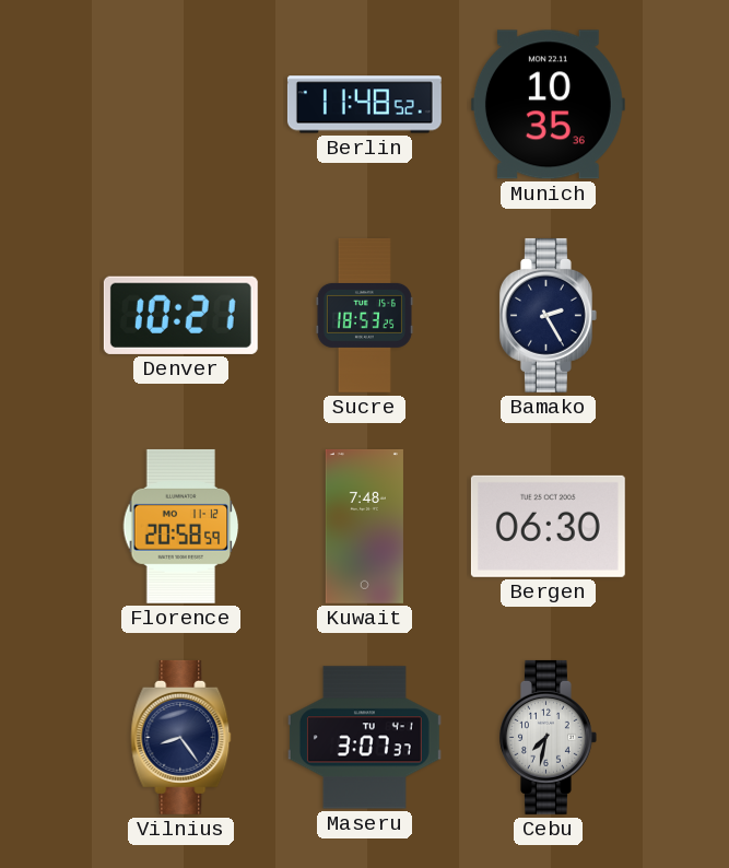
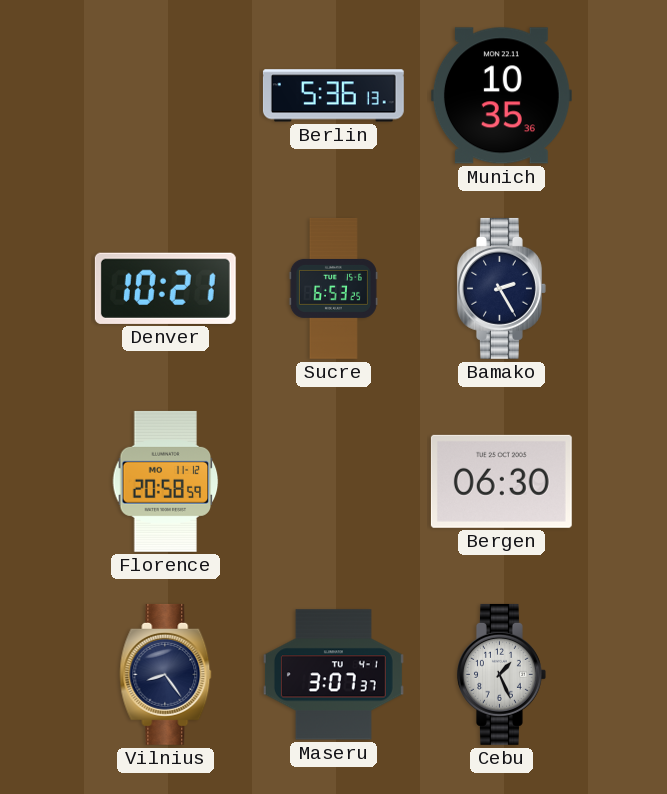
Berlin: 11:48 -> 5:36 (333, 96)
Sucre: 18:53 -> 6:53 (333, 288)
Kuwait: 7:48 -> none (364, 526)
Cebu: 7:32 -> 1:26 (502, 674)
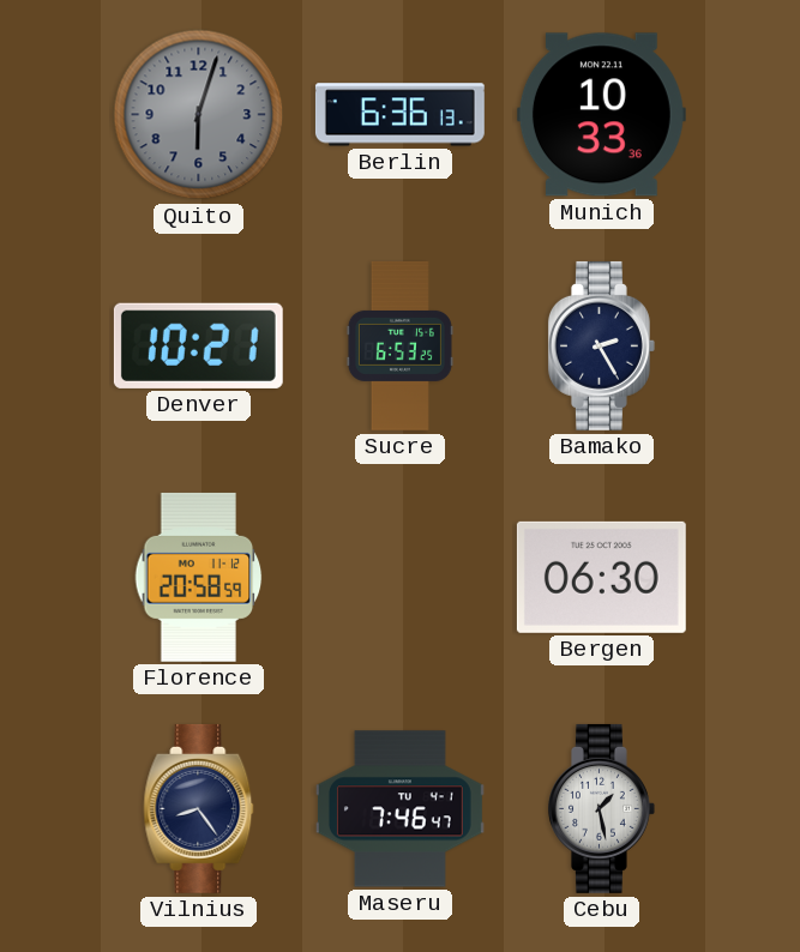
Quito: none -> 6:03 (199, 115)
Berlin: 5:36 -> 6:36 (399, 115)
Munich: 10:35 -> 10:33 (601, 115)
Maseru: 3:07 -> 7:46 (399, 809)
Cebu: 1:26 -> 1:28 (602, 808)
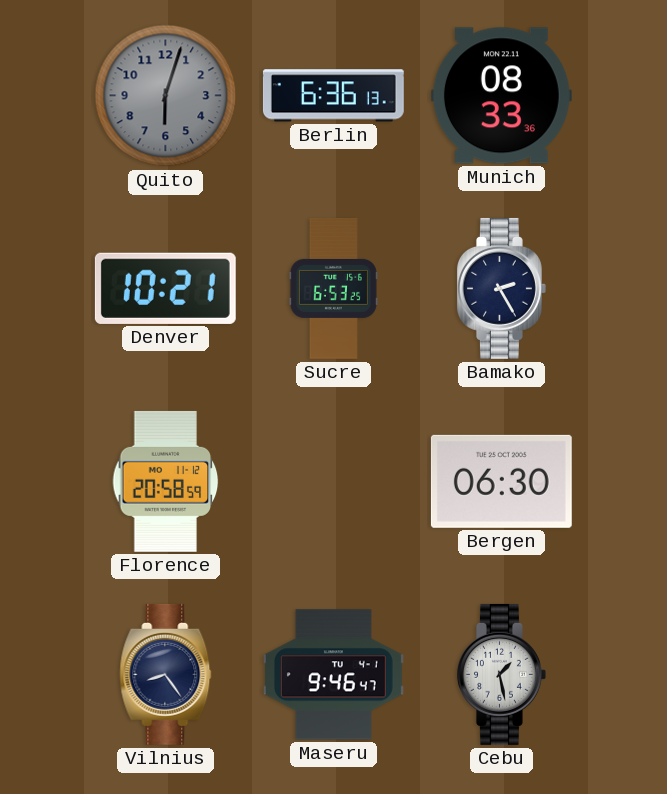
Munich: 10:33 -> 08:33 (501, 96)
Maseru: 7:46 -> 9:46 (333, 675)
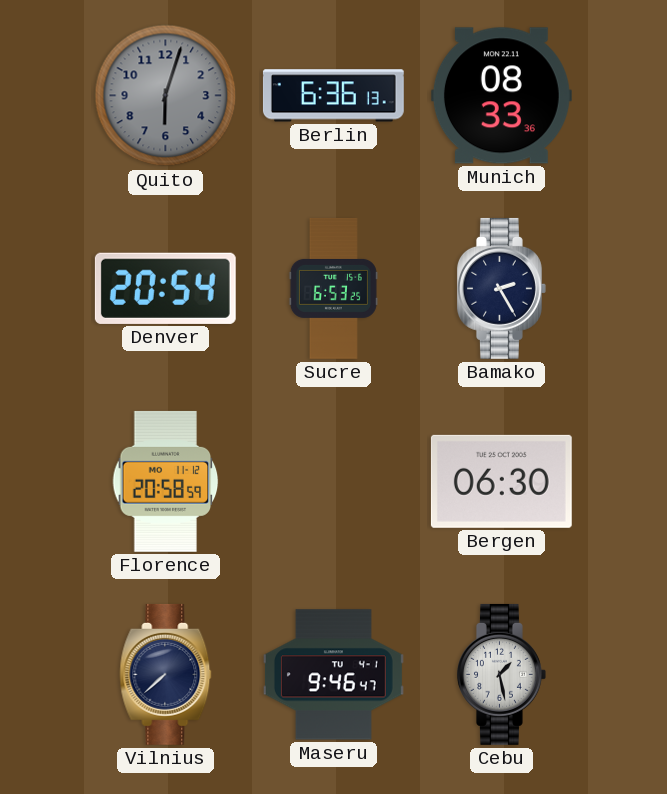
Denver: 10:21 -> 20:54 (165, 288)
Vilnius: 8:24 -> 7:38 (166, 674)
